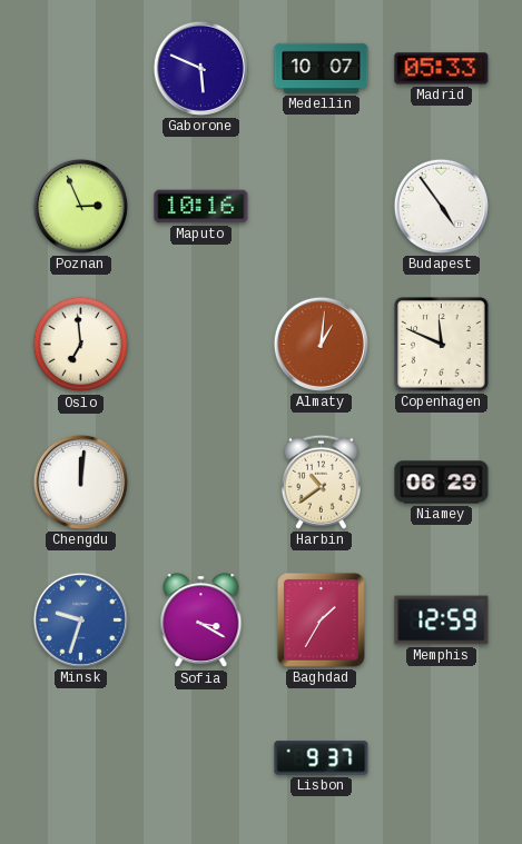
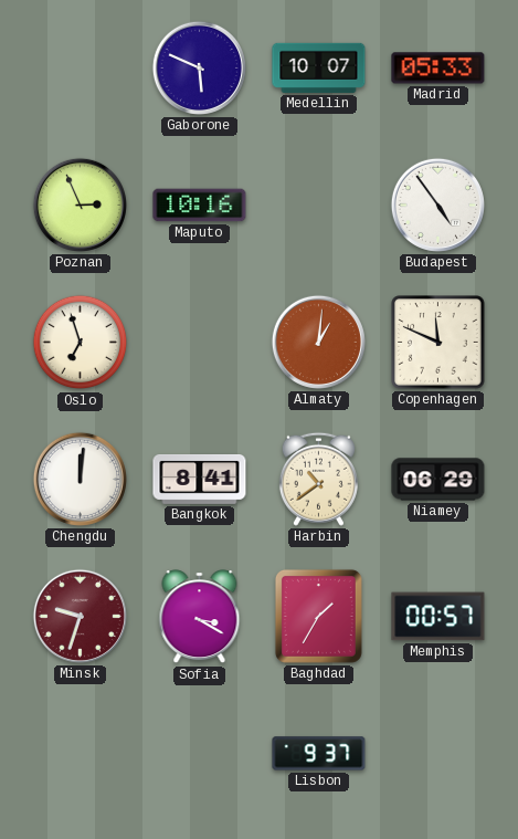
Oslo: 6:59 -> 6:57 (81, 343)
Bangkok: none -> 8:41 (200, 480)
Minsk dial: blue -> burgundy (80, 616)
Memphis: 12:59 -> 00:57 (438, 617)
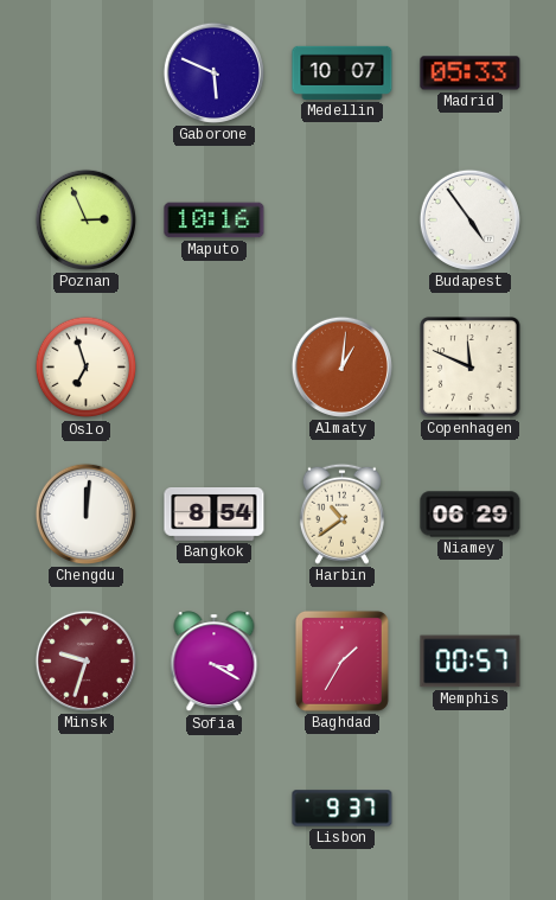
Bangkok: 8:41 -> 8:54 (215, 515)
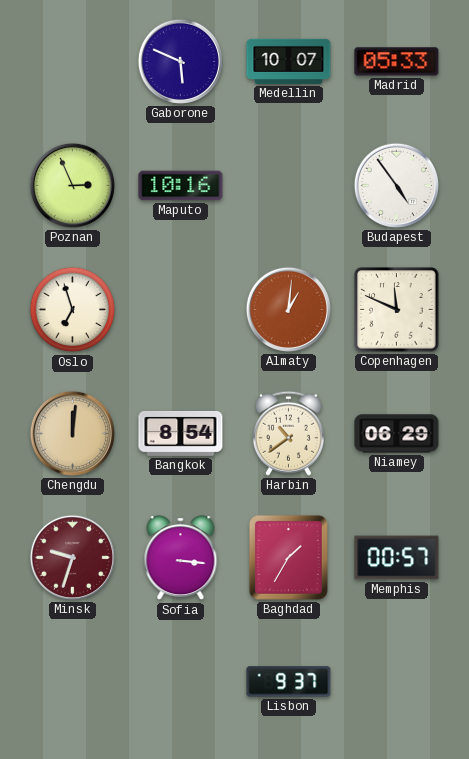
Chengdu dial: white -> champagne (72, 433)
Sofia: 3:20 -> 3:16 (181, 558)
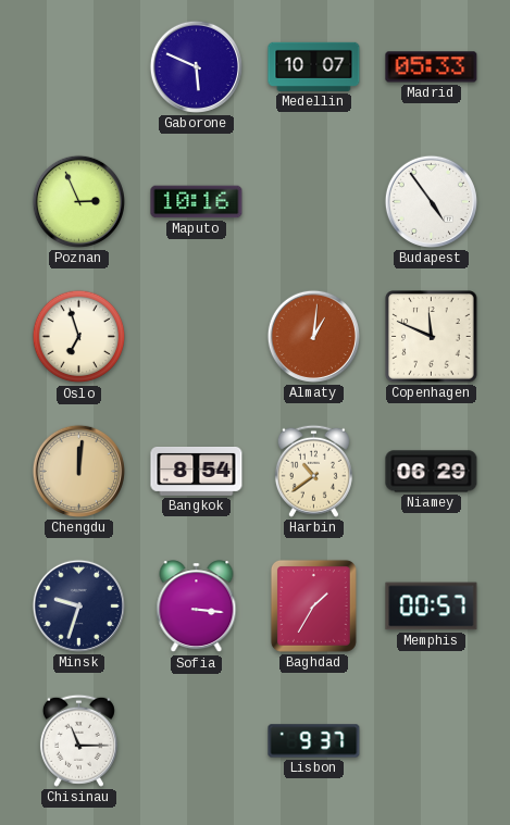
Minsk dial: burgundy -> navy (78, 605)
Chisinau: none -> 11:15 (78, 740)
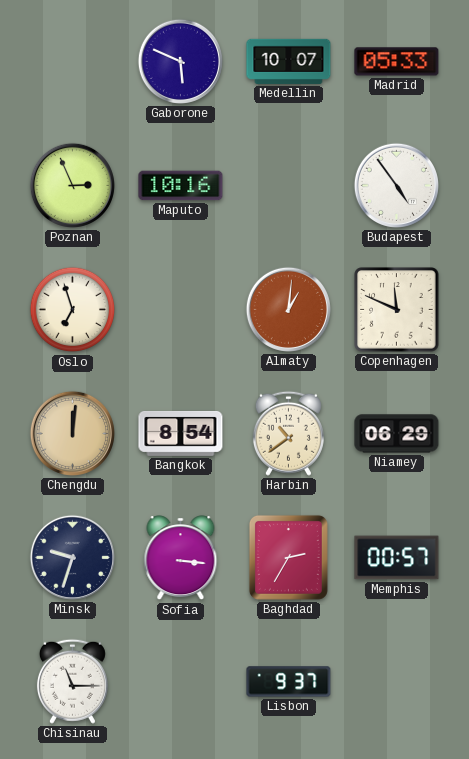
Baghdad: 1:35 -> 2:35 (288, 557)
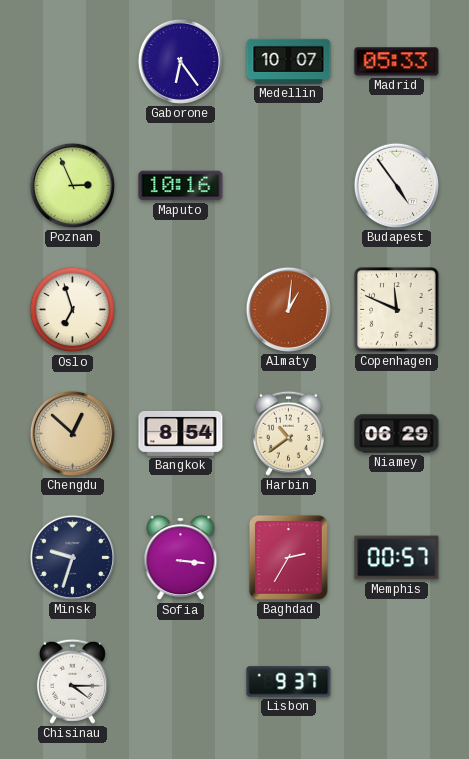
Gaborone: 5:49 -> 6:24 (180, 61)
Chengdu: 12:01 -> 12:52 (72, 433)
Chisinau: 11:15 -> 4:15 (72, 681)
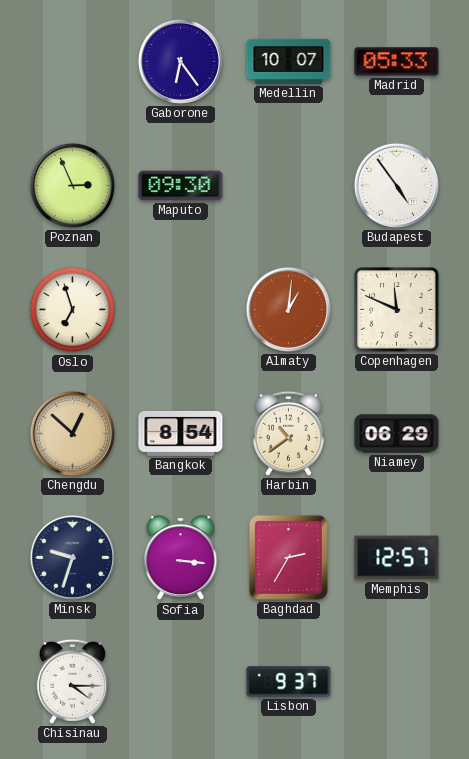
Maputo: 10:16 -> 09:30 (181, 186)
Memphis: 00:57 -> 12:57 (397, 558)
